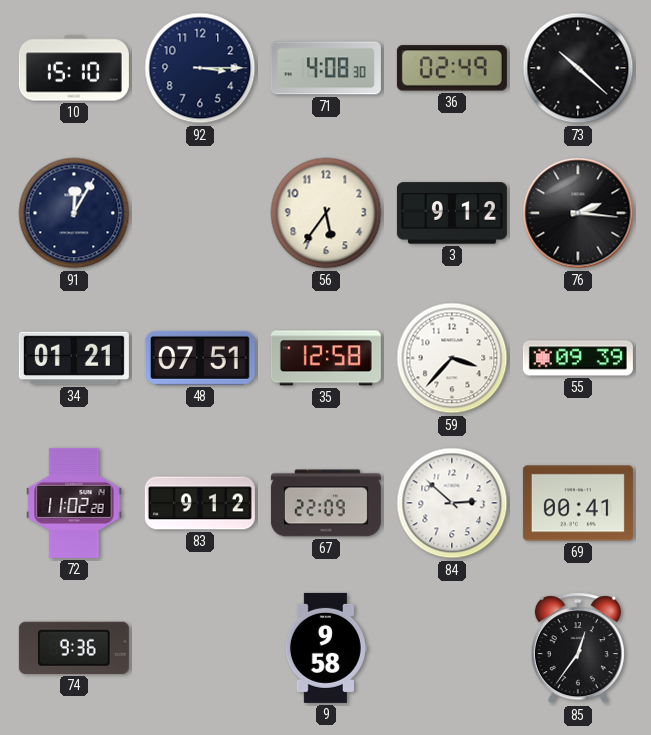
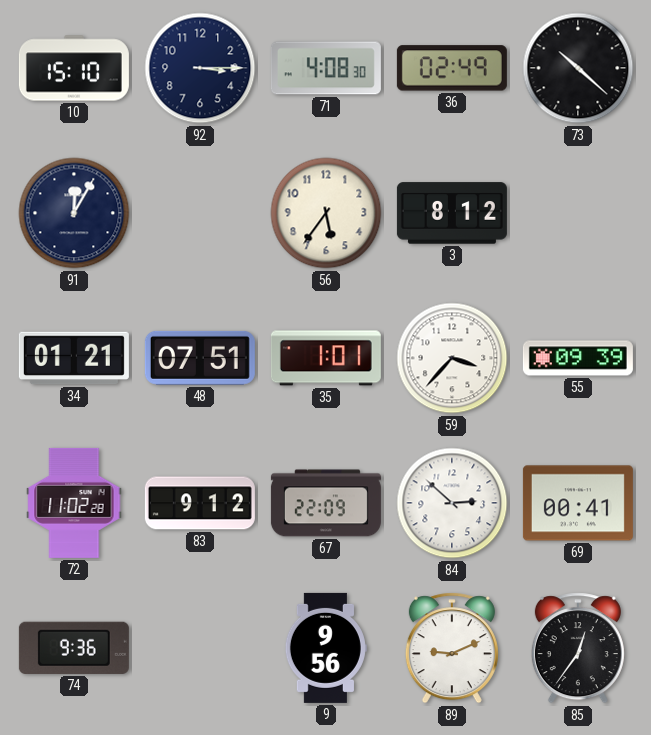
3: 9:12 -> 8:12 (452, 213)
76: 2:16 -> none (578, 213)
35: 12:58 -> 1:01 (326, 358)
9: 9:58 -> 9:56 (326, 648)
89: none -> 9:11 (452, 648)
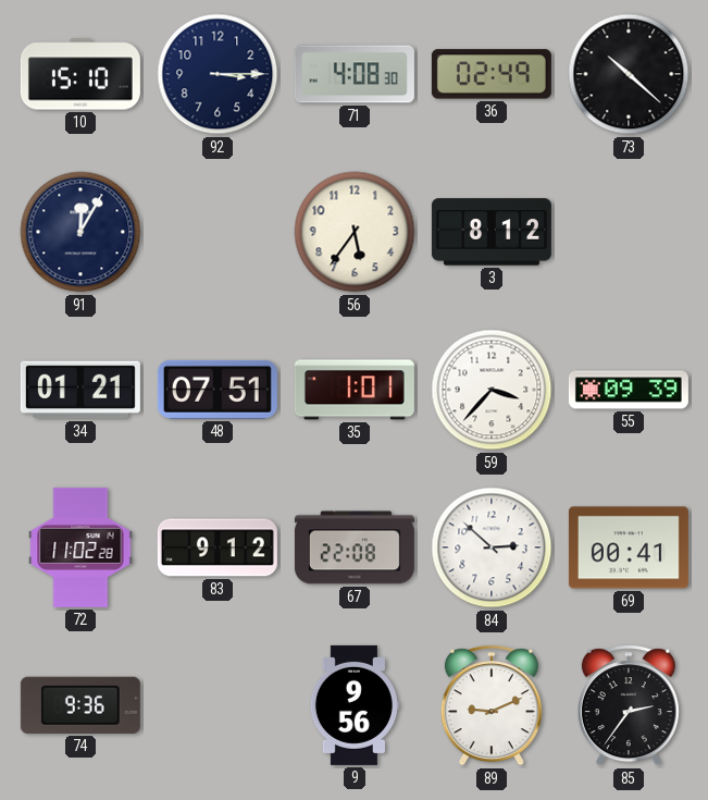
67: 22:09 -> 22:08 (355, 547)
85: 12:36 -> 2:36 (629, 705)
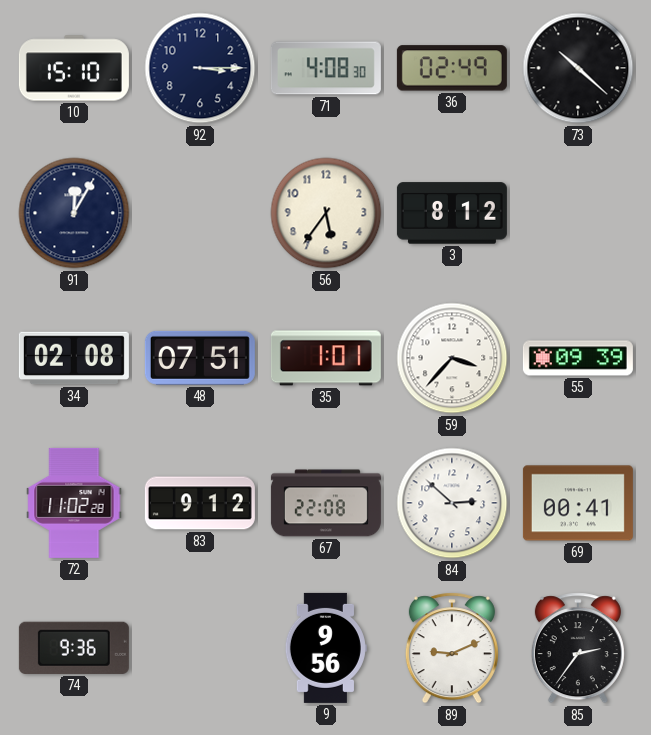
34: 01:21 -> 02:08 (74, 358)
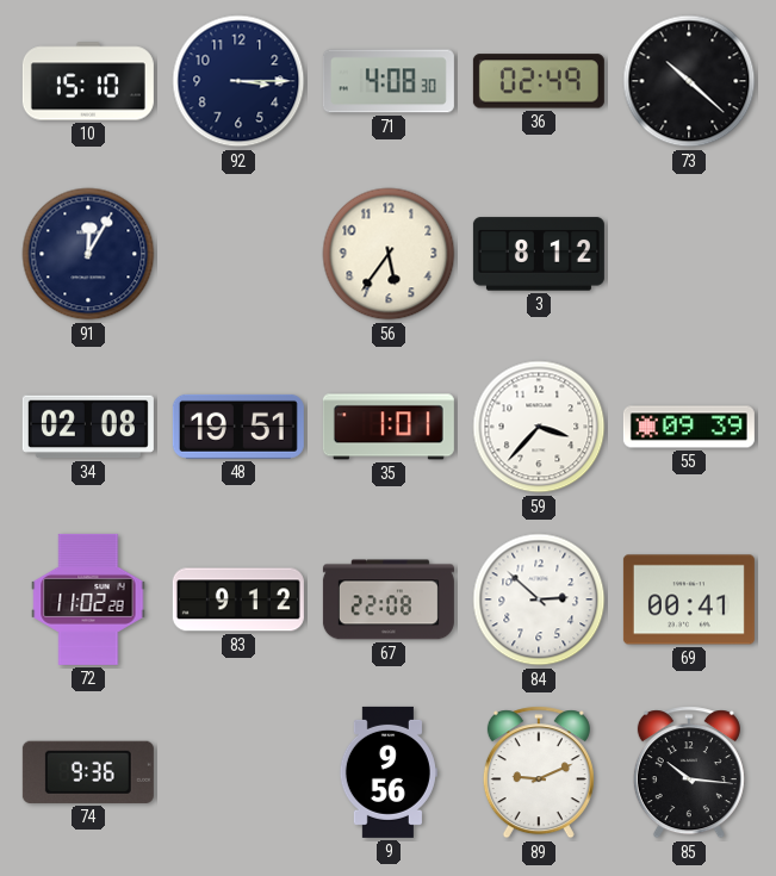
48: 07:51 -> 19:51 (238, 427)
85: 2:36 -> 10:16 (689, 772)
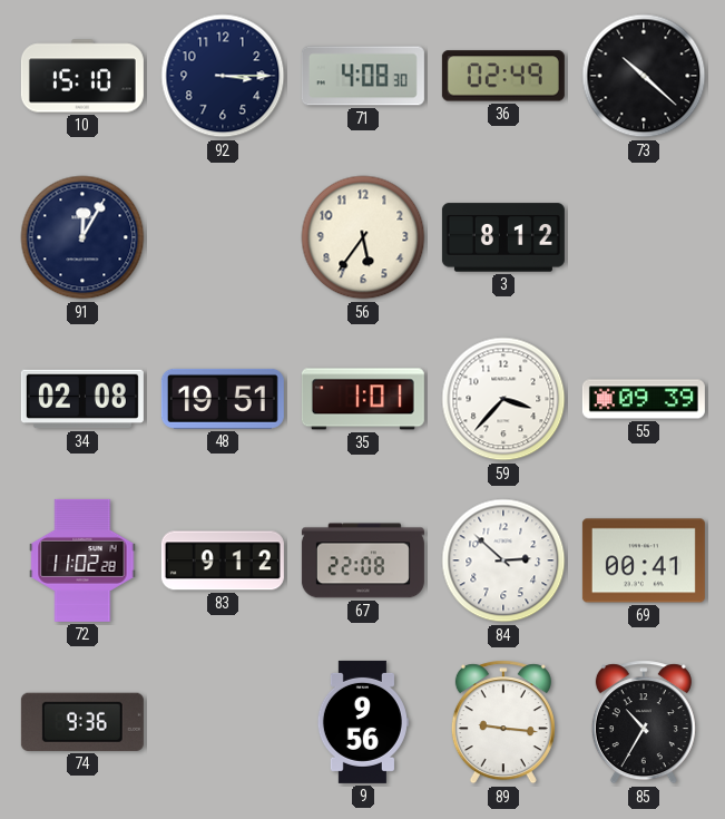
89: 9:11 -> 9:16 (503, 722)
85: 10:16 -> 10:35 (644, 722)
